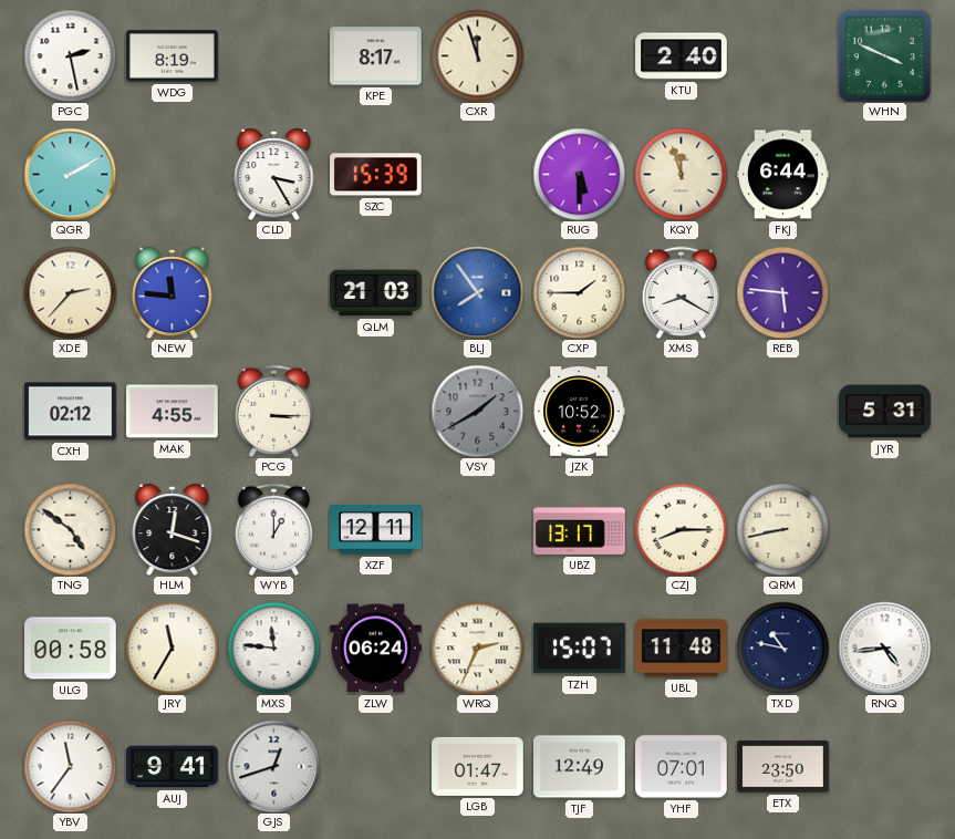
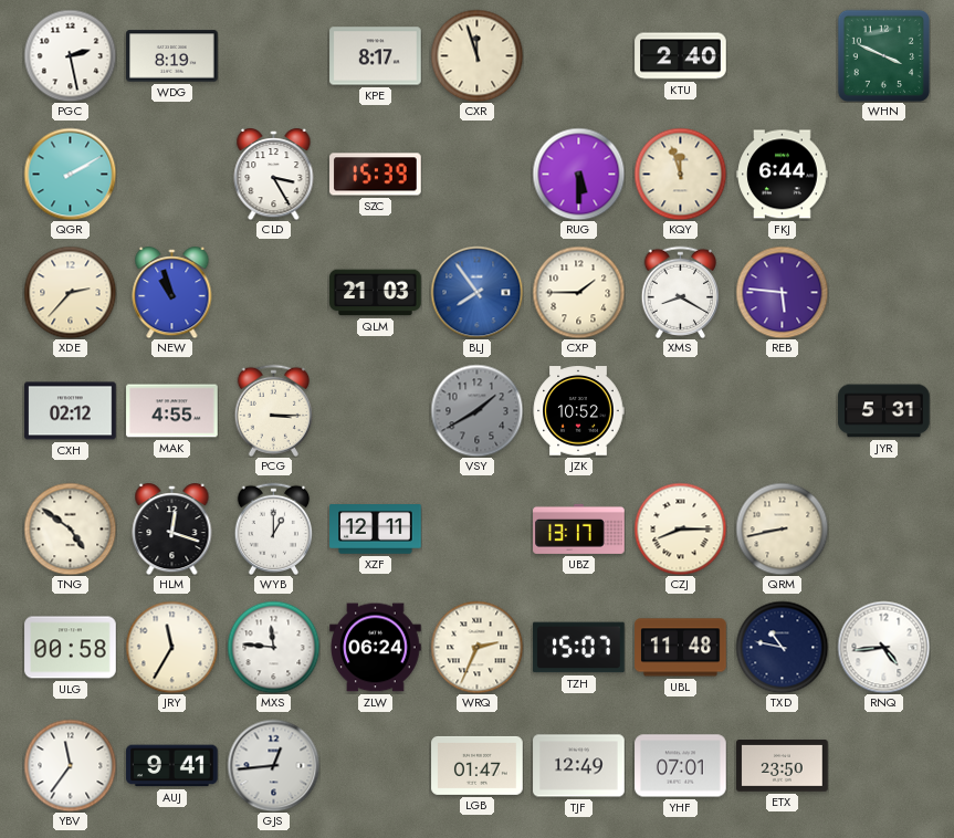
NEW: 11:46 -> 10:57 (172, 293)
GJS: 12:42 -> 12:44 (273, 765)
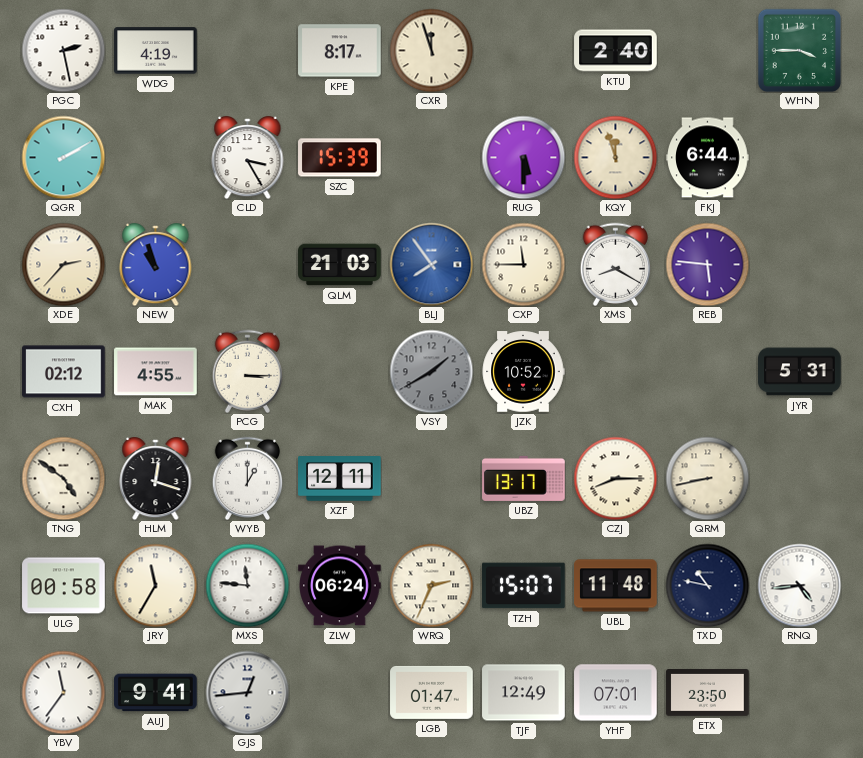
WDG: 8:19 -> 4:19 (156, 51)
WHN: 3:49 -> 3:45 (799, 50)
CXP: 1:45 -> 11:45 (523, 264)
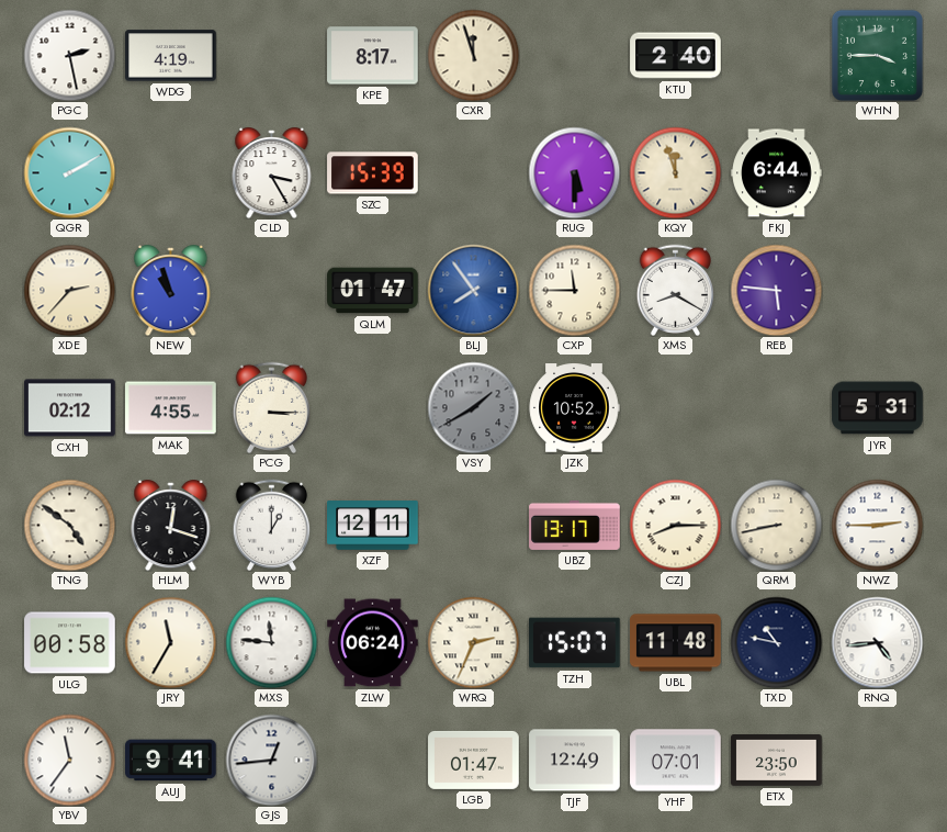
QLM: 21:03 -> 01:47 (373, 291)
NWZ: none -> 2:45 (877, 525)
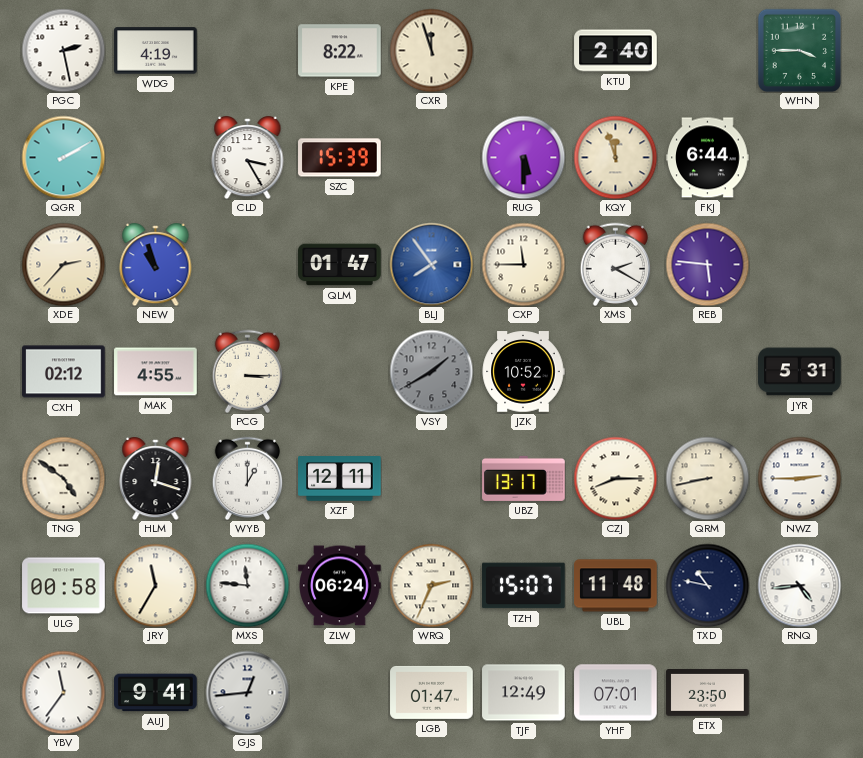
KPE: 8:17 -> 8:22 (340, 51)
XMS: 8:20 -> 2:20 (616, 264)
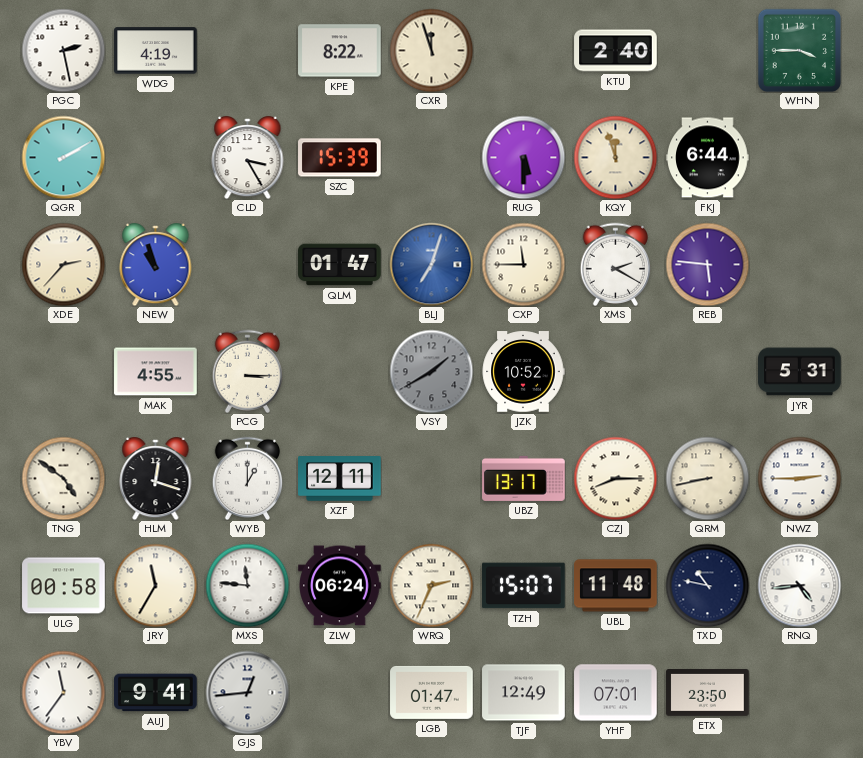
BLJ: 7:54 -> 7:03 (431, 264)
CXH: 02:12 -> none (64, 372)
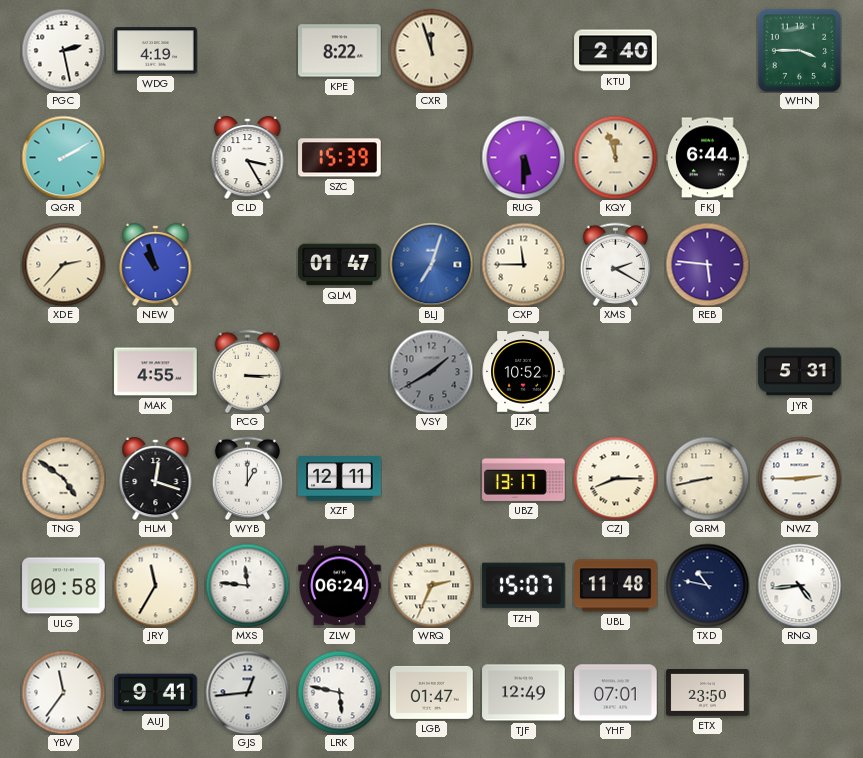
LRK: none -> 5:47 (339, 692)
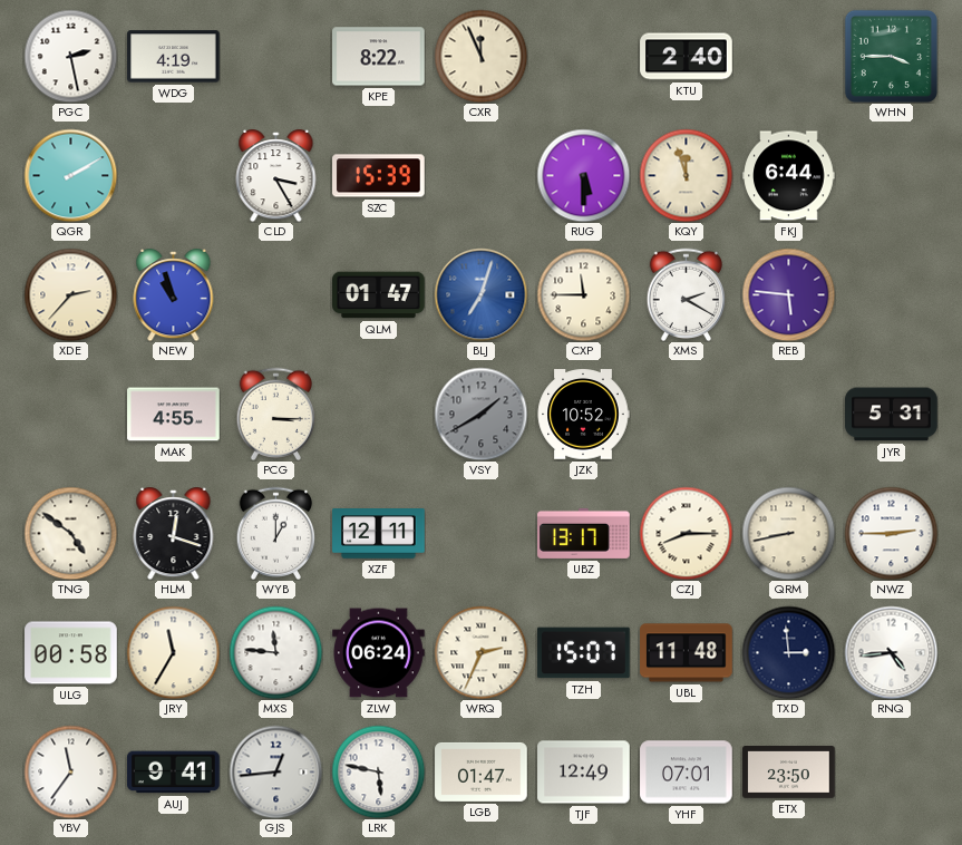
CXR: 11:57 -> 11:56 (480, 56)
TXD: 10:47 -> 2:59 (788, 652)
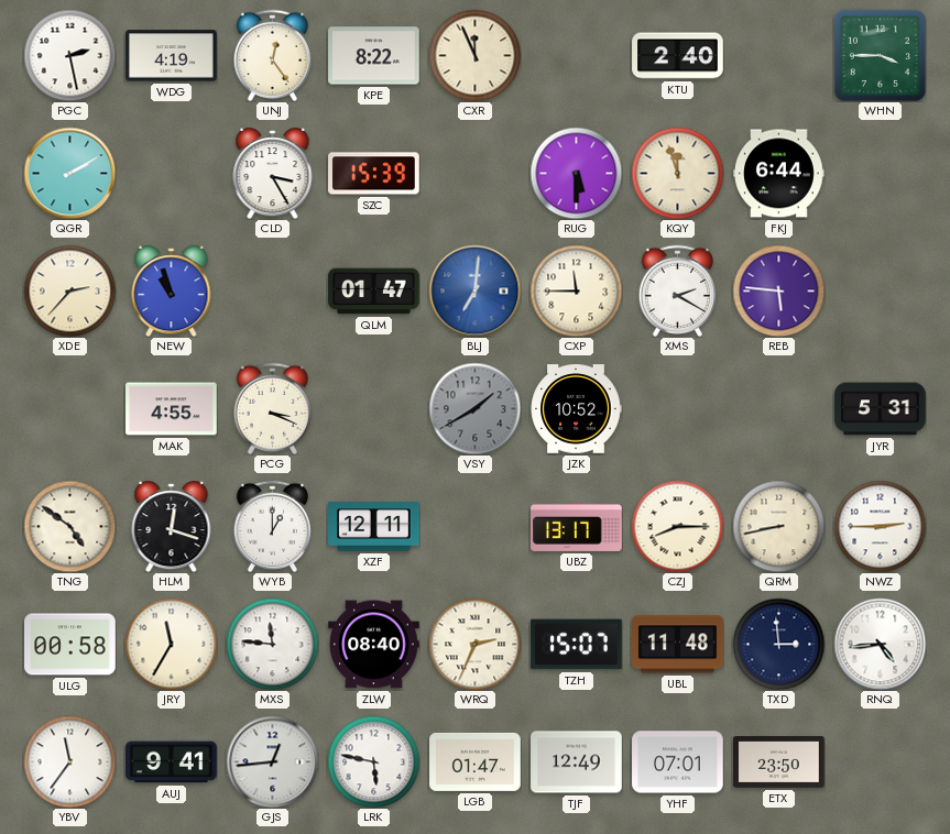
UNJ: none -> 12:24 (273, 55)
BLJ: 7:03 -> 7:01 (474, 290)
PCG: 3:15 -> 3:19 (273, 408)
ZLW: 06:24 -> 08:40 (374, 645)
